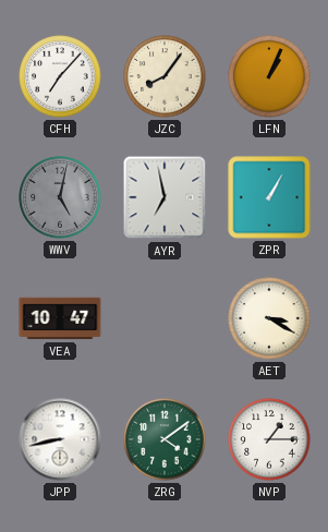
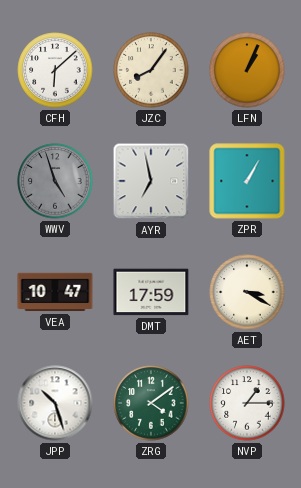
CFH: 7:07 -> 6:08 (55, 70)
WWV: 5:02 -> 4:57 (55, 181)
DMT: none -> 17:59 (151, 292)
JPP: 8:43 -> 10:27 (55, 403)
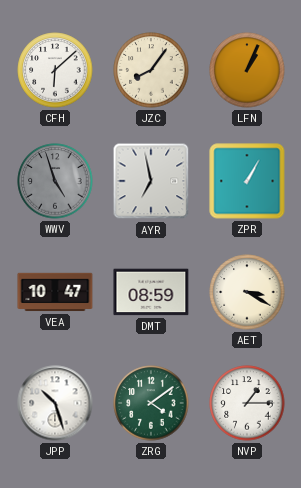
DMT: 17:59 -> 08:59 (151, 292)
